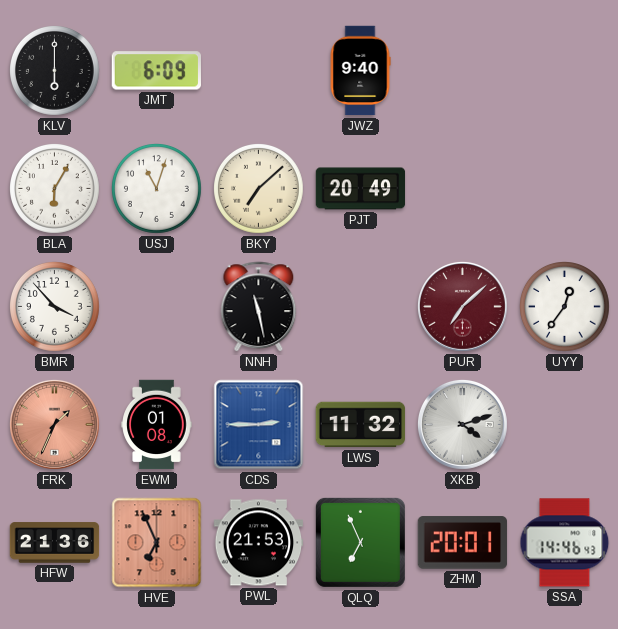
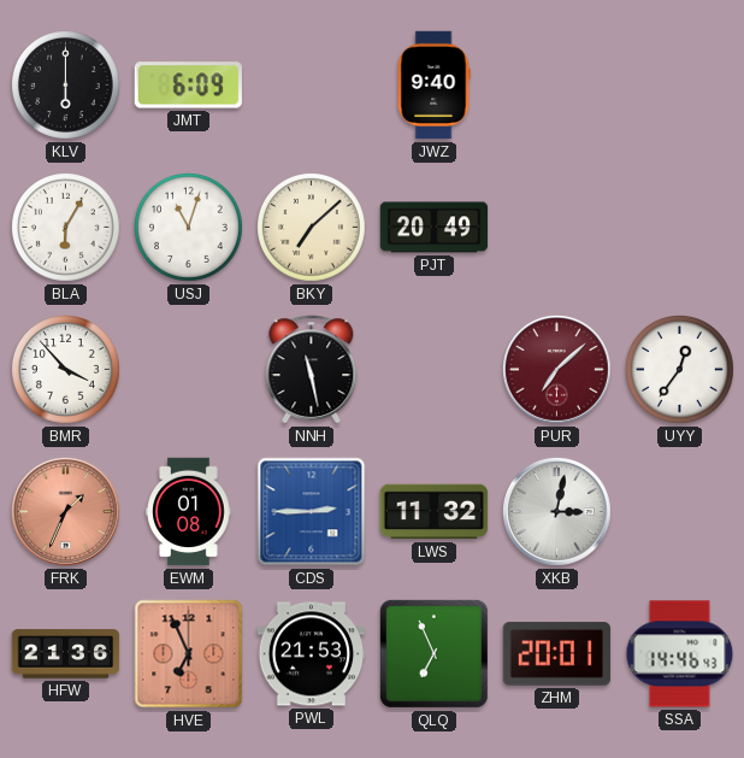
XKB: 4:12 -> 3:02 (557, 512)
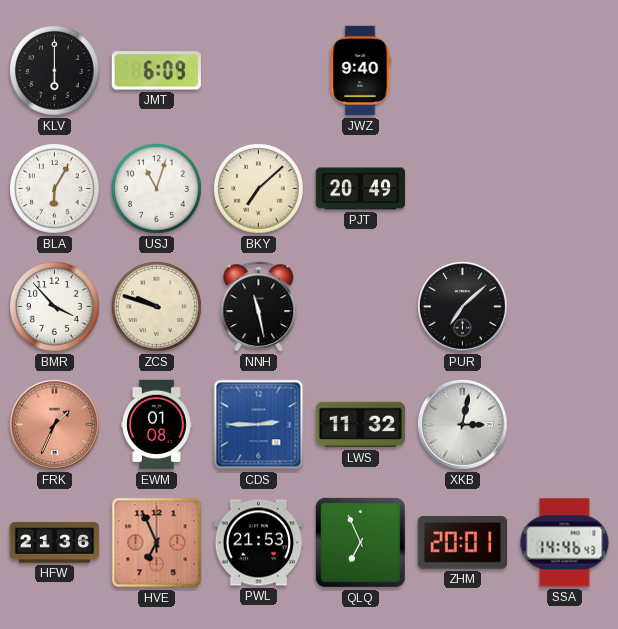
ZCS: none -> 9:48 (157, 307)
PUR dial: burgundy -> black (463, 307)
UYY: 12:36 -> none (680, 370)
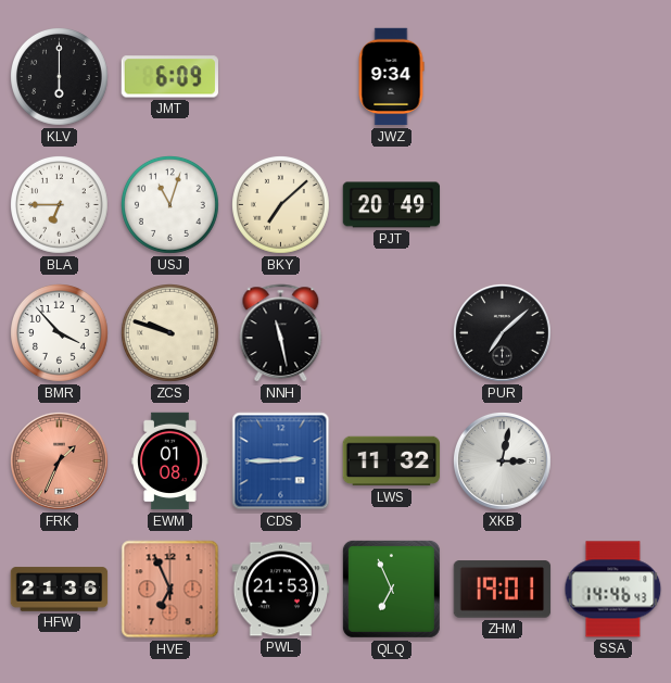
JWZ: 9:40 -> 9:34 (391, 77)
BLA: 6:05 -> 6:45 (60, 205)
ZHM: 20:01 -> 19:01 (503, 590)
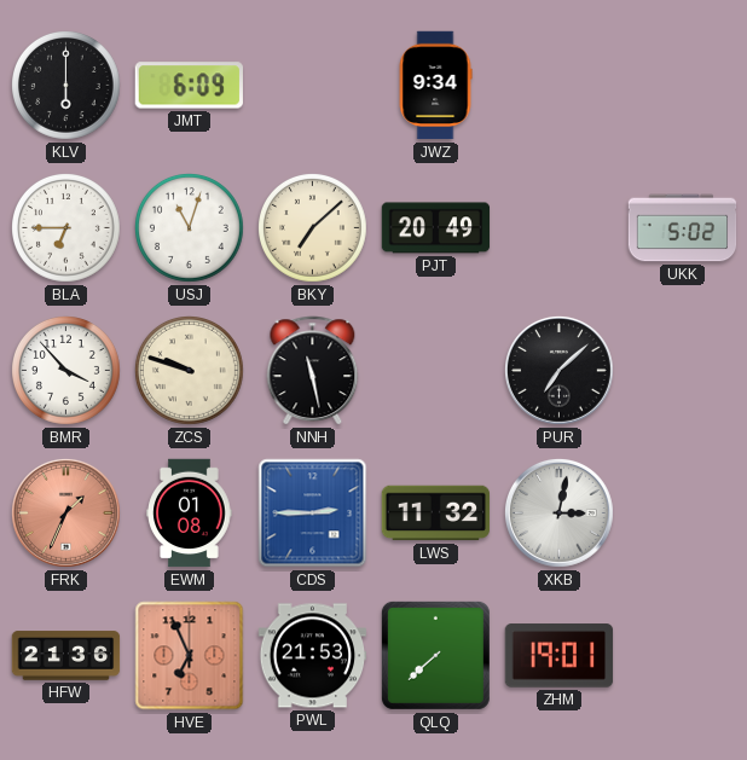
UKK: none -> 5:02 (683, 228)
QLQ: 6:56 -> 7:38 (435, 655)
SSA: 14:46 -> none (613, 590)
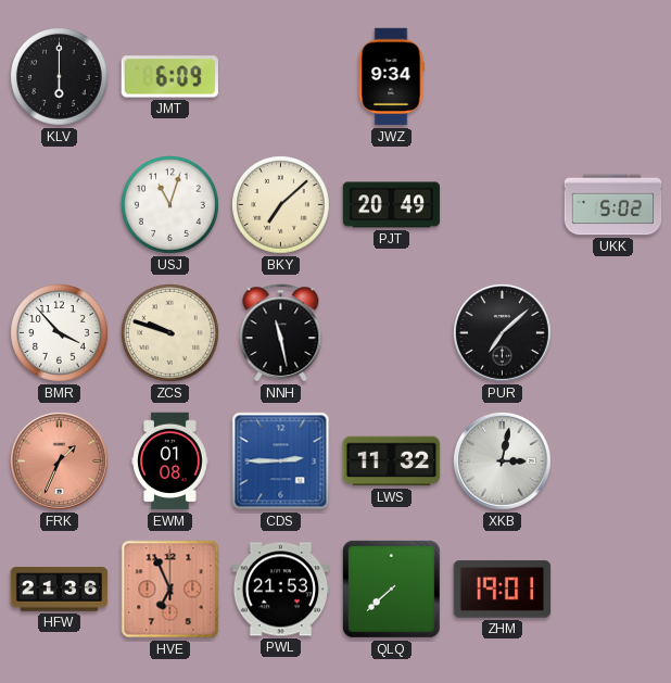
BLA: 6:45 -> none (66, 228)
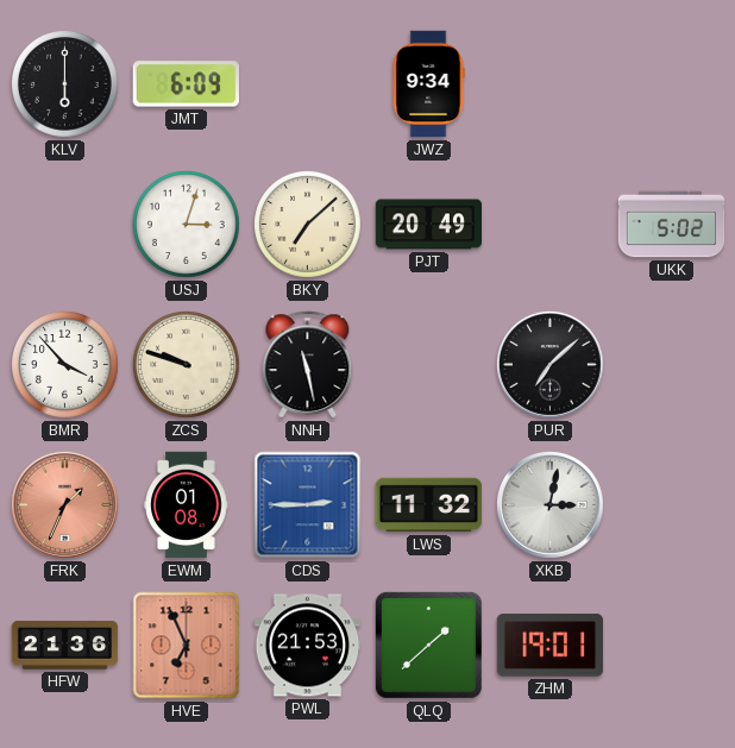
USJ: 11:03 -> 3:03 (187, 225)
QLQ: 7:38 -> 1:38 (428, 645)
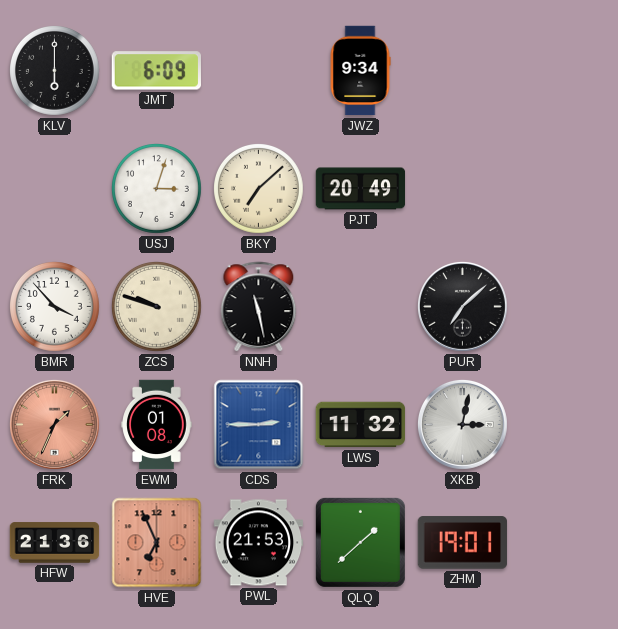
UKK: 5:02 -> none (672, 225)
